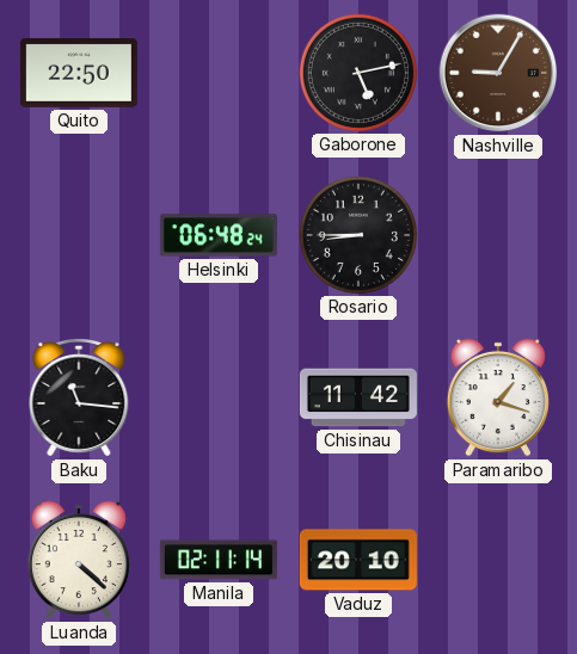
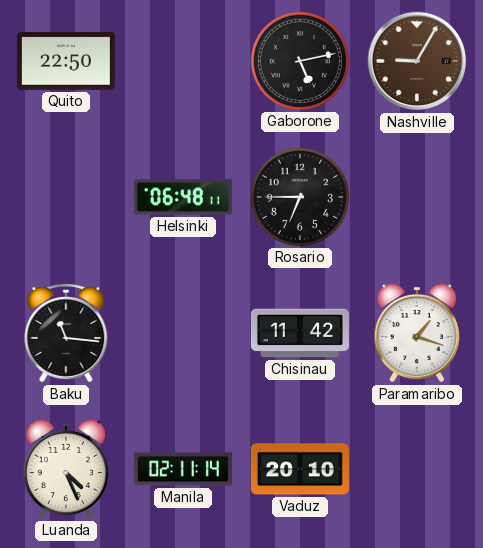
Helsinki: 06:48:24 -> 06:48:11 (183, 197)
Rosario: 8:45 -> 6:45 (300, 197)
Luanda: 4:22 -> 4:26 (66, 469)
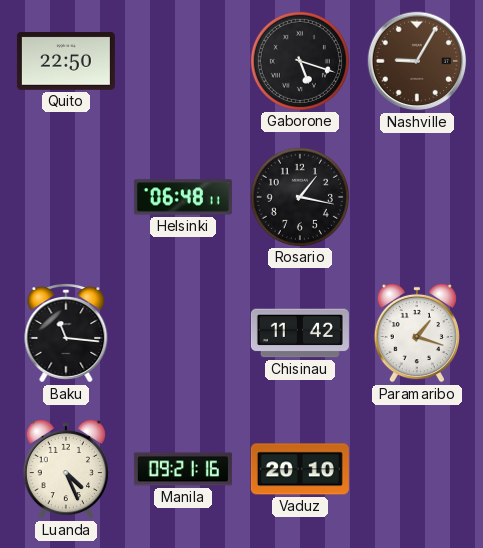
Gaborone: 5:13 -> 5:18 (300, 61)
Rosario: 6:45 -> 1:17 (300, 197)
Manila: 02:11 -> 09:21 (183, 469)
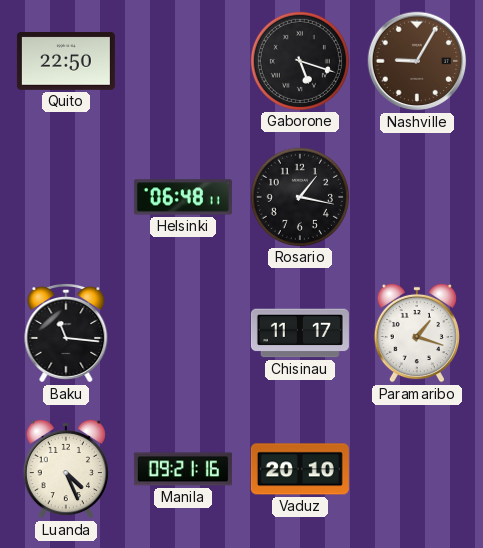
Chisinau: 11:42 -> 11:17 (300, 333)
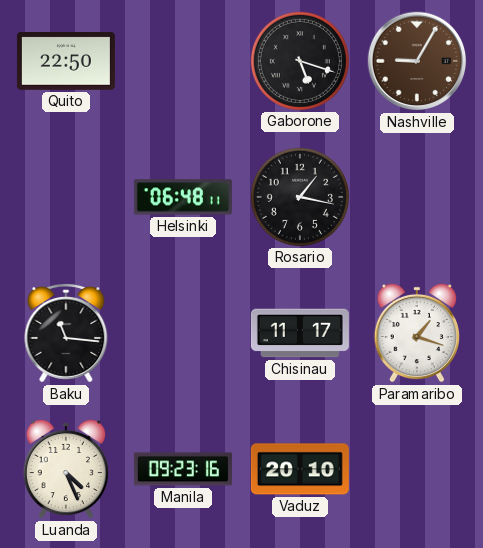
Manila: 09:21 -> 09:23 (183, 469)
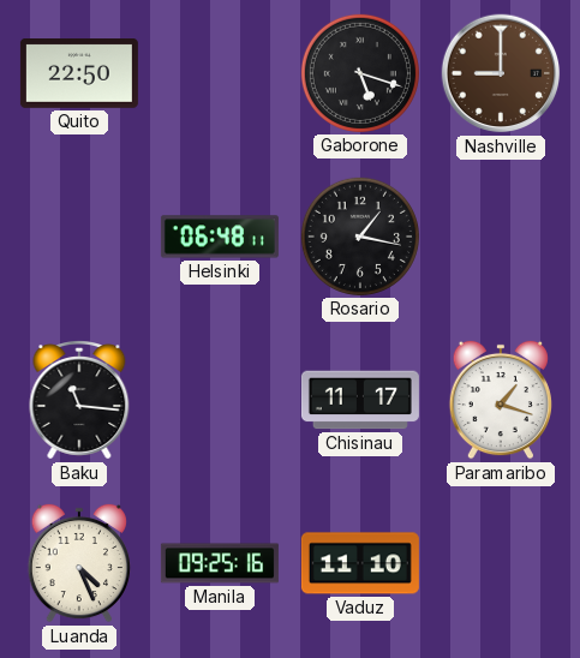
Nashville: 9:05 -> 9:00 (501, 73)
Manila: 09:23 -> 09:25 (220, 563)
Vaduz: 20:10 -> 11:10 (360, 563)
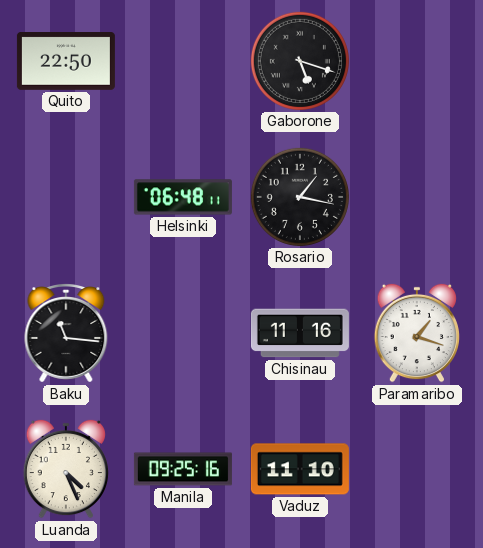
Nashville: 9:00 -> none (501, 73)
Chisinau: 11:17 -> 11:16 (300, 333)
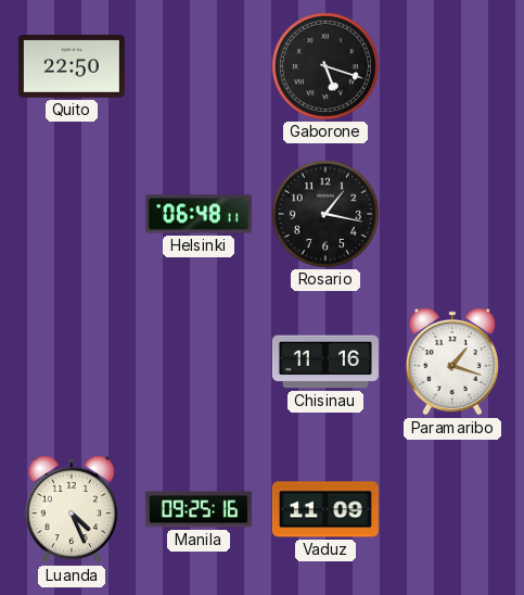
Baku: 11:16 -> none (66, 334)
Vaduz: 11:10 -> 11:09 (325, 509)
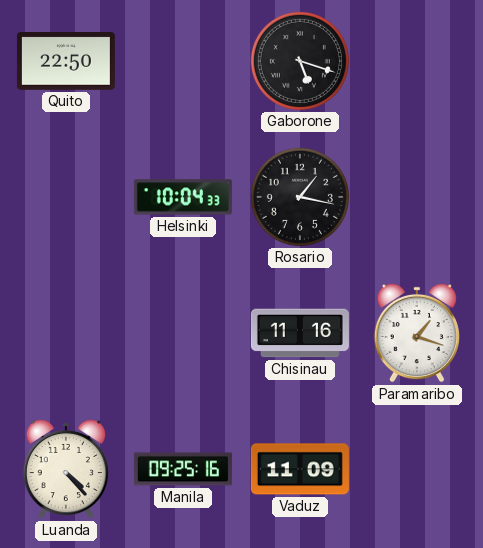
Helsinki: 06:48 -> 10:04 (183, 197)
Luanda: 4:26 -> 4:23 (66, 469)
